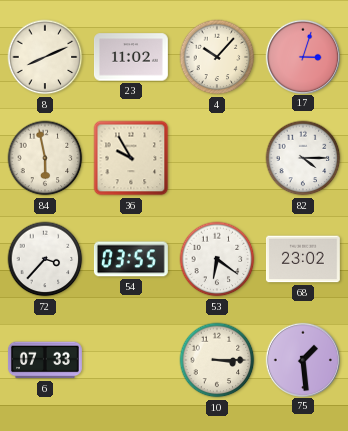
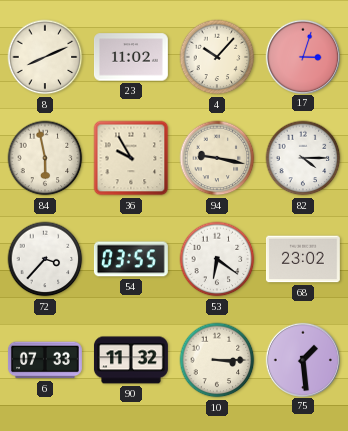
94: none -> 9:17 (217, 158)
90: none -> 11:32 (131, 360)
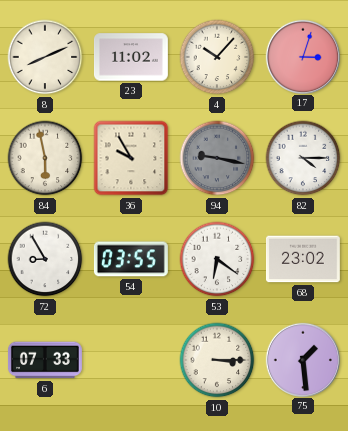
94 dial: cream -> grey (217, 158)
72: 3:37 -> 8:55 (45, 259)
90: 11:32 -> none (131, 360)
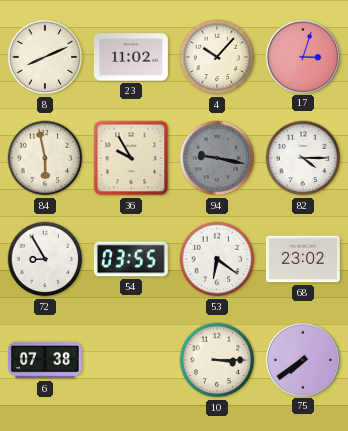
6: 07:33 -> 07:38 (45, 360)
75: 1:29 -> 7:39 (302, 359)
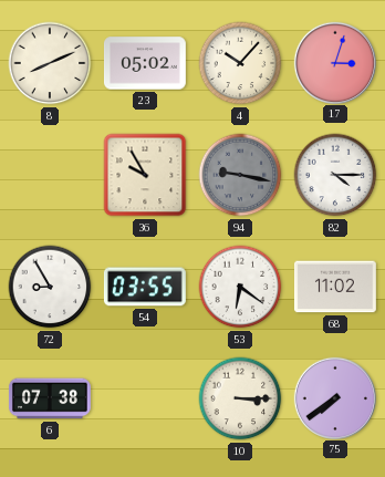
23: 11:02 -> 05:02 (145, 63)
84: 5:58 -> none (45, 158)
68: 23:02 -> 11:02 (335, 287)
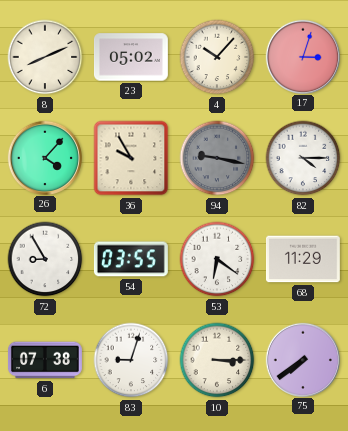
26: none -> 4:07 (44, 157)
68: 11:02 -> 11:29 (303, 259)
83: none -> 9:03 (131, 360)
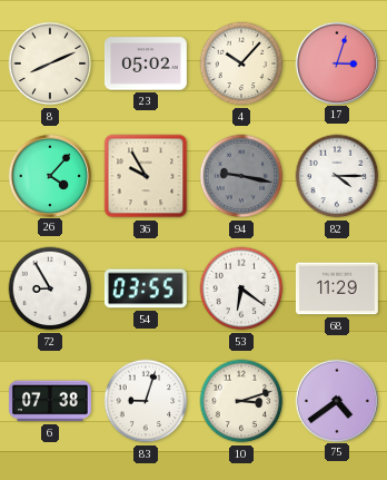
10: 3:15 -> 3:12 (241, 401)
75: 7:39 -> 4:39 (336, 400)
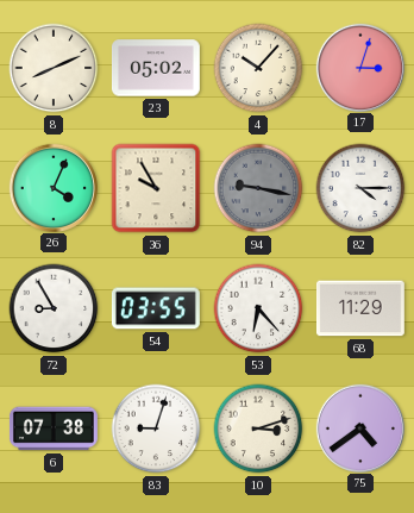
26: 4:07 -> 4:04 (52, 187)
53: 6:21 -> 6:23 (258, 308)
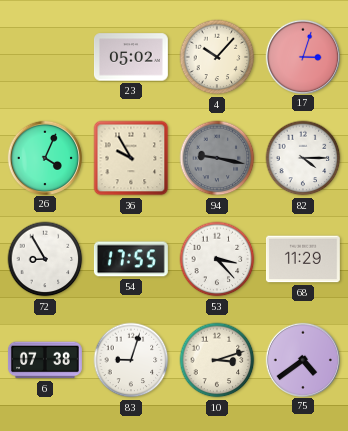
8: 8:11 -> none (54, 68)
54: 03:55 -> 17:55 (131, 259)
53: 6:23 -> 3:23 (217, 259)
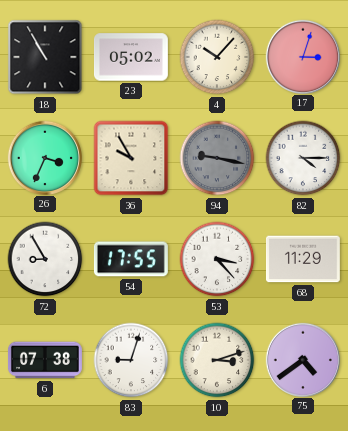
18: none -> 10:55 (45, 57)
26: 4:04 -> 3:34 (44, 157)
